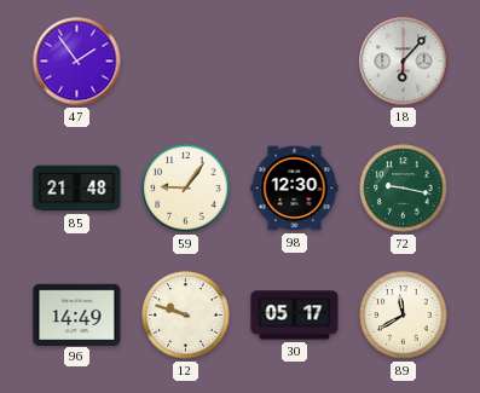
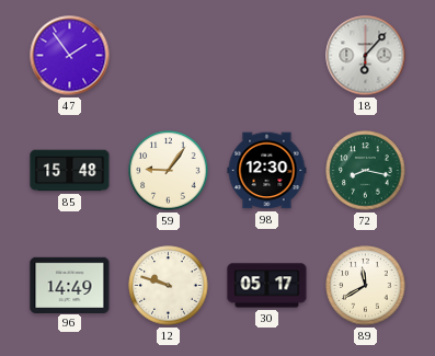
85: 21:48 -> 15:48 (70, 171)
72: 9:17 -> 8:17 (366, 171)
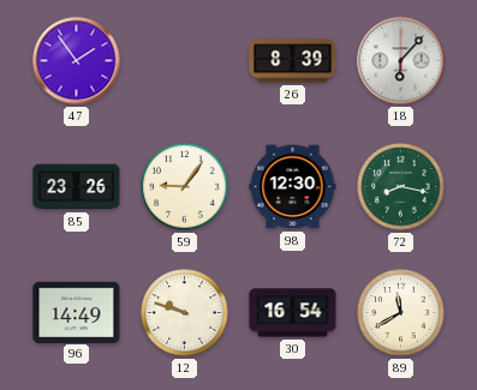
26: none -> 8:39 (293, 61)
85: 15:48 -> 23:26 (77, 187)
30: 05:17 -> 16:54 (293, 313)
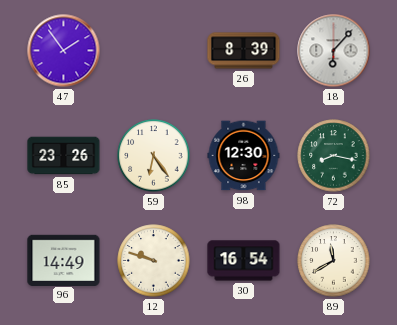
59: 9:06 -> 6:24 (154, 156)
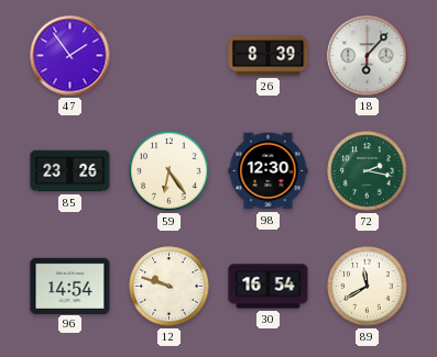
72: 8:17 -> 2:17 (368, 171)
96: 14:49 -> 14:54 (70, 286)
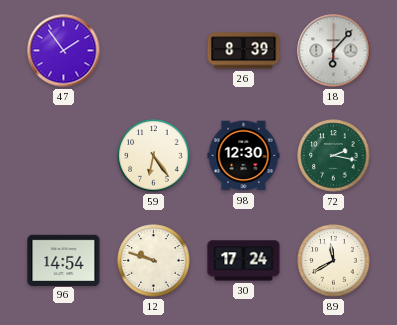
85: 23:26 -> none (70, 171)
30: 16:54 -> 17:24 (244, 261)
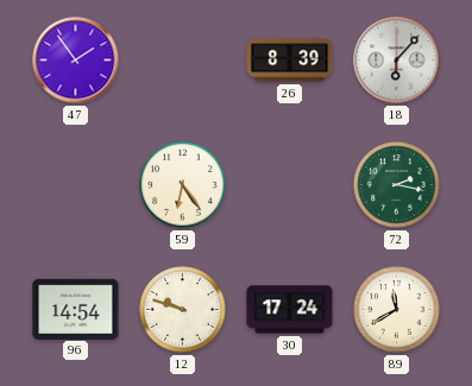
98: 12:30 -> none (244, 156)
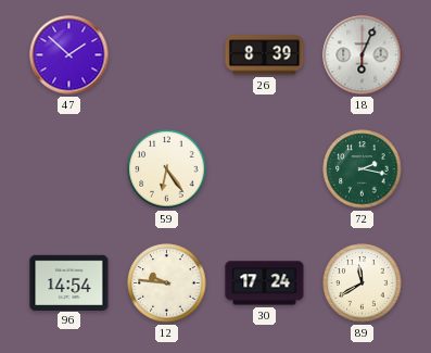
47: 1:54 -> 1:52 (69, 55)
18: 6:07 -> 6:04 (363, 55)
12: 9:48 -> 9:46 (167, 283)
